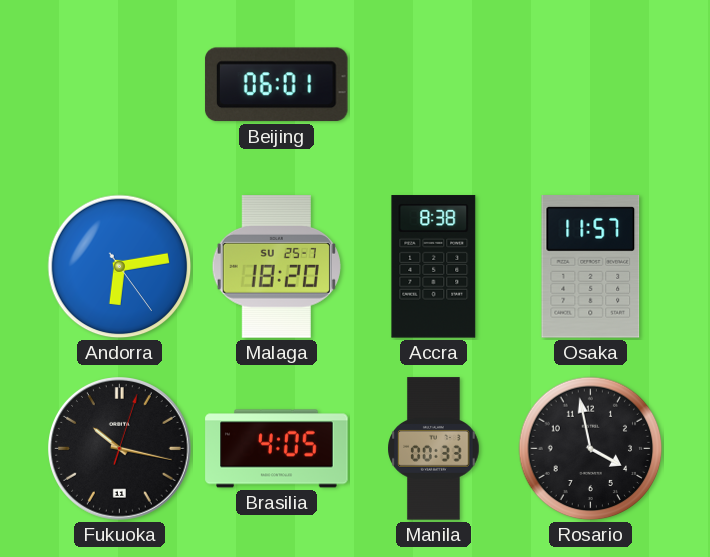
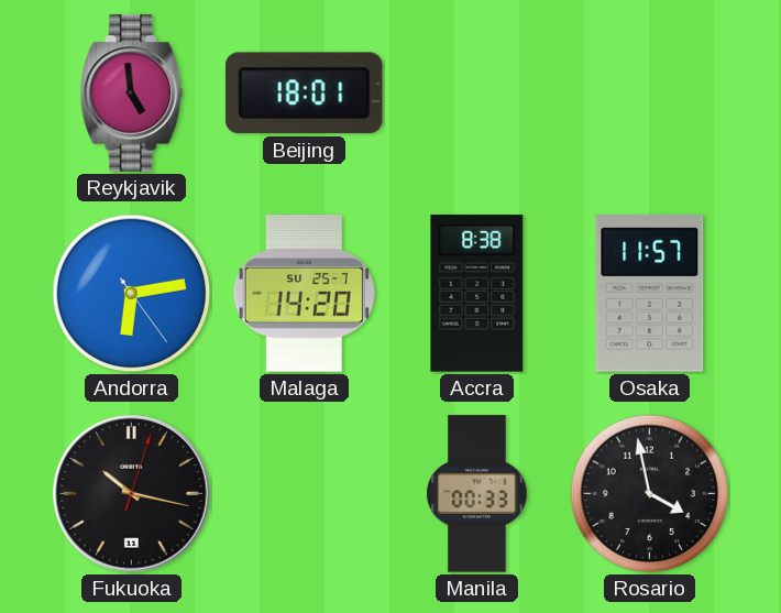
Reykjavik: none -> 4:59 (132, 94)
Beijing: 06:01 -> 18:01 (304, 94)
Malaga: 18:20 -> 14:20 (304, 294)
Brasilia: 4:05 -> none (277, 449)
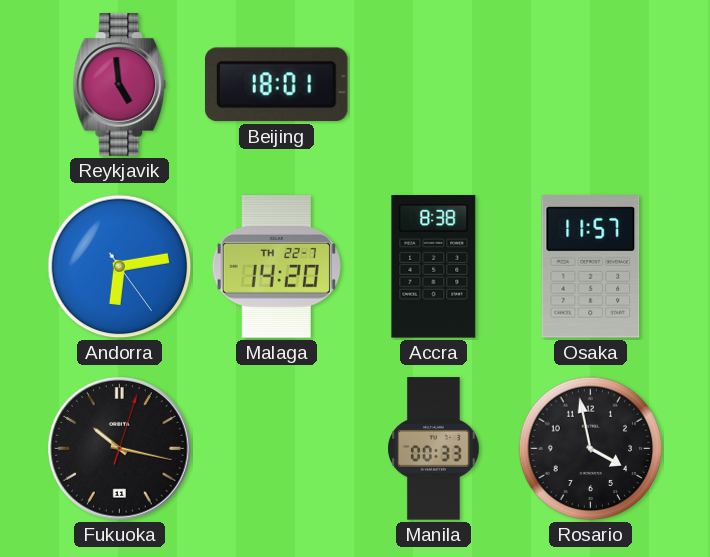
Malaga date: SU 25-7 -> TH 22-7 (276, 267)
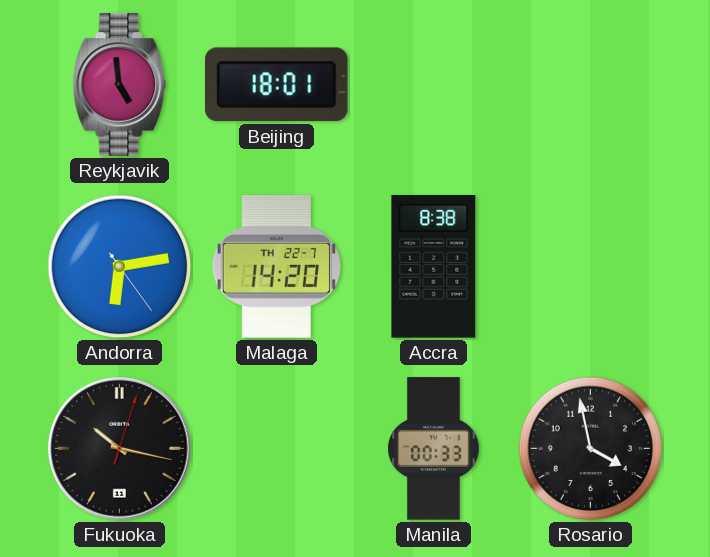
Osaka: 11:57 -> none (591, 267)
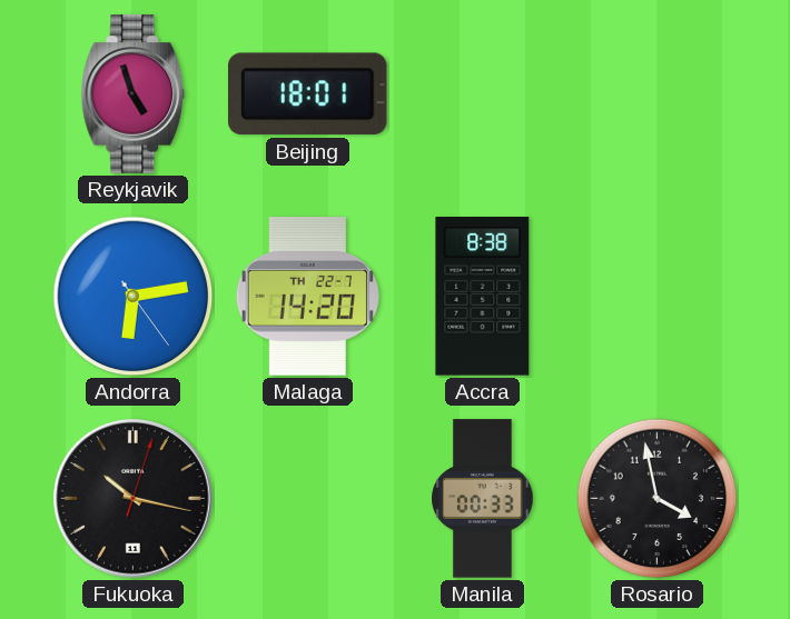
Reykjavik: 4:59 -> 4:57 (134, 94)
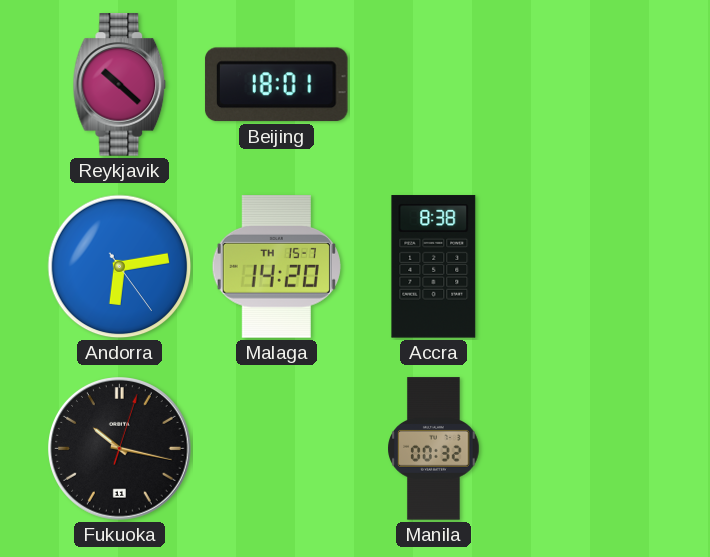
Reykjavik: 4:57 -> 10:22 (120, 85)
Malaga date: TH 22-7 -> TH 15-7 (276, 267)
Manila: 00:33 -> 00:32 (434, 449)
Rosario: 3:58 -> none (658, 499)
